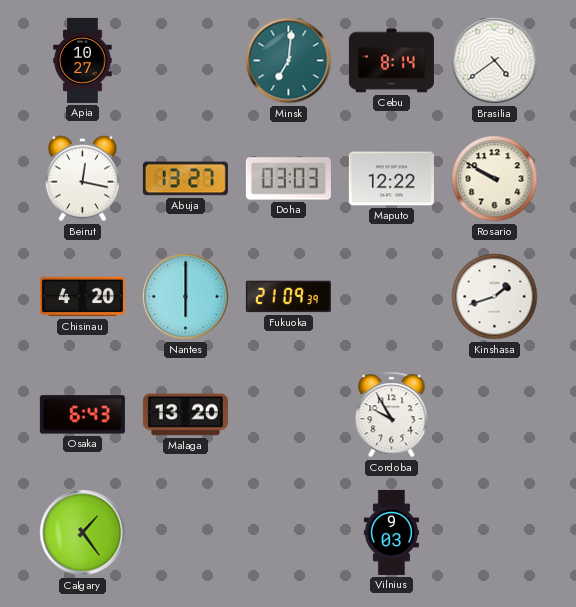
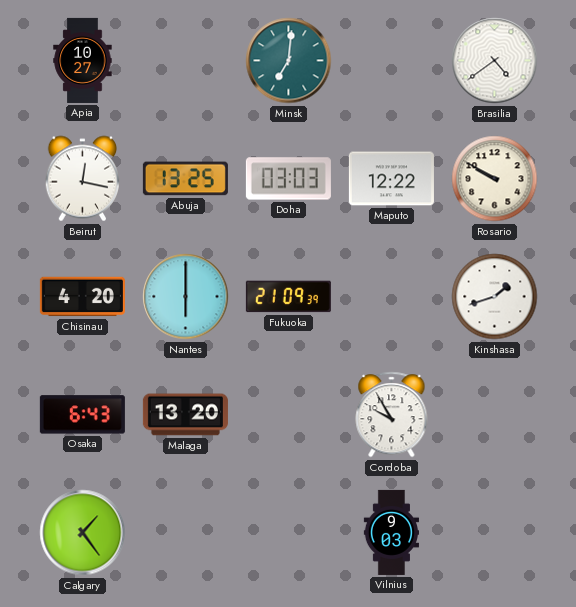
Cebu: 8:14 -> none (391, 61)
Abuja: 13:27 -> 13:25 (185, 179)
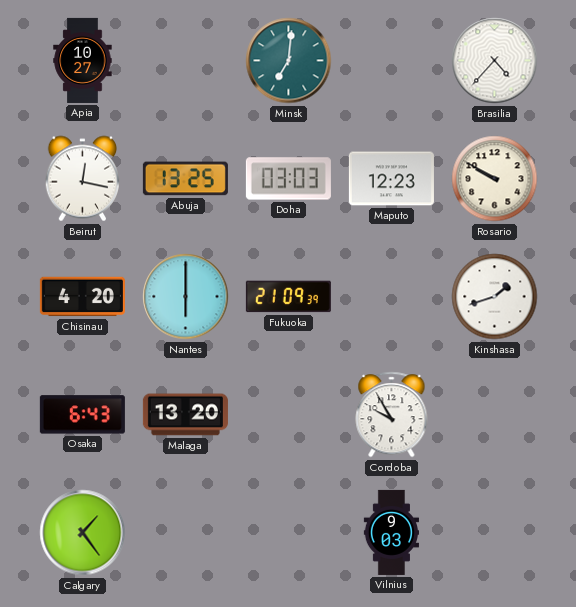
Brasilia: 4:39 -> 4:37 (495, 61)
Maputo: 12:22 -> 12:23 (391, 179)
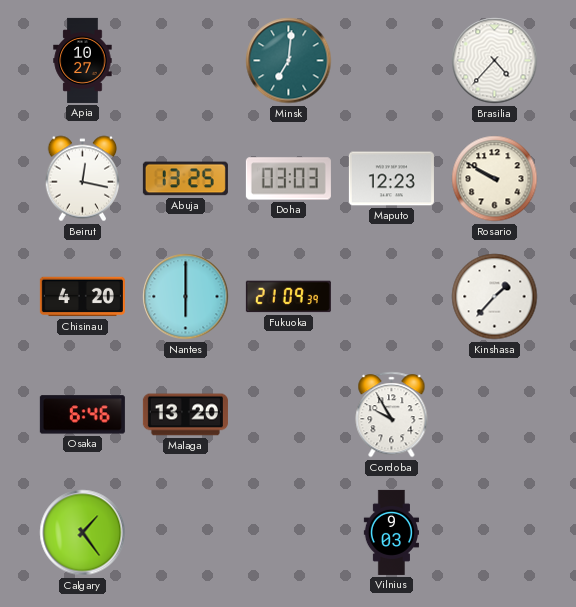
Kinshasa: 1:42 -> 1:37 (495, 297)
Osaka: 6:43 -> 6:46 (82, 415)
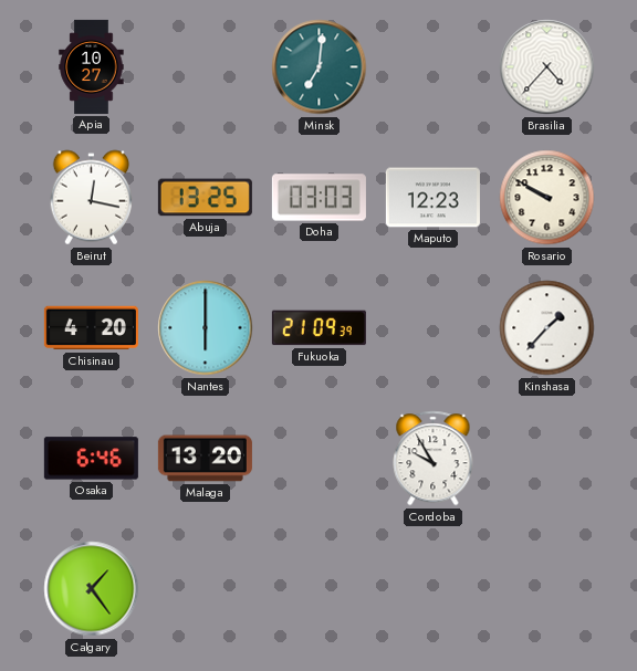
Vilnius: 9:03 -> none (391, 532)
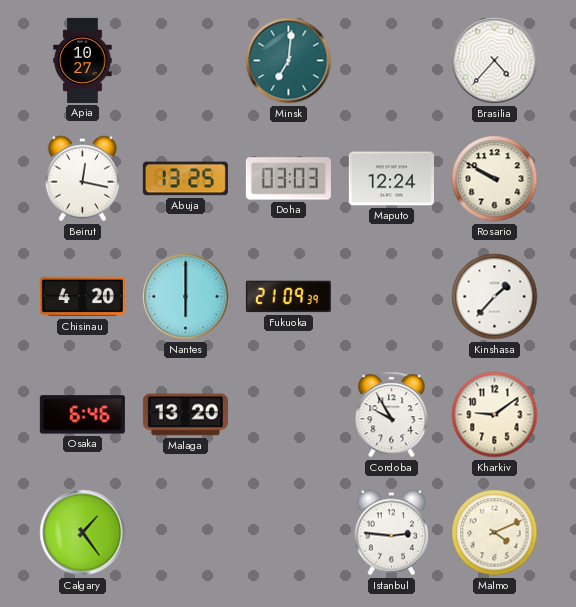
Maputo: 12:23 -> 12:24 (391, 179)
Kharkiv: none -> 9:09 (495, 415)
Istanbul: none -> 2:46 (392, 533)
Malmo: none -> 4:11 (495, 533)
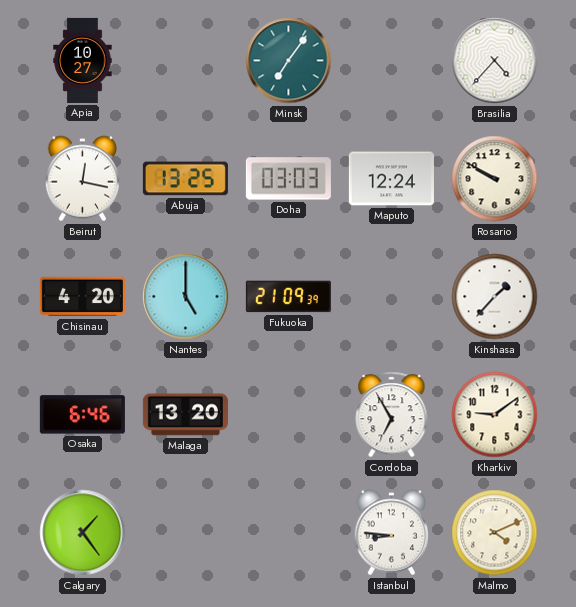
Minsk: 7:01 -> 7:06 (289, 61)
Nantes: 6:00 -> 5:00 (186, 297)
Cordoba: 9:55 -> 6:55 (392, 415)
Istanbul: 2:46 -> 8:46 (392, 533)
